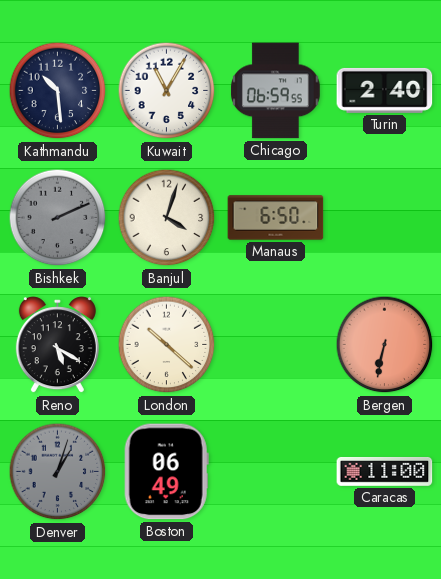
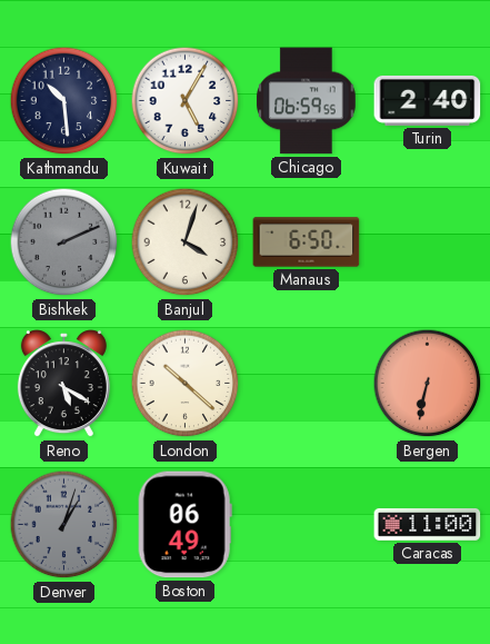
Kuwait: 11:05 -> 5:05 (186, 101)
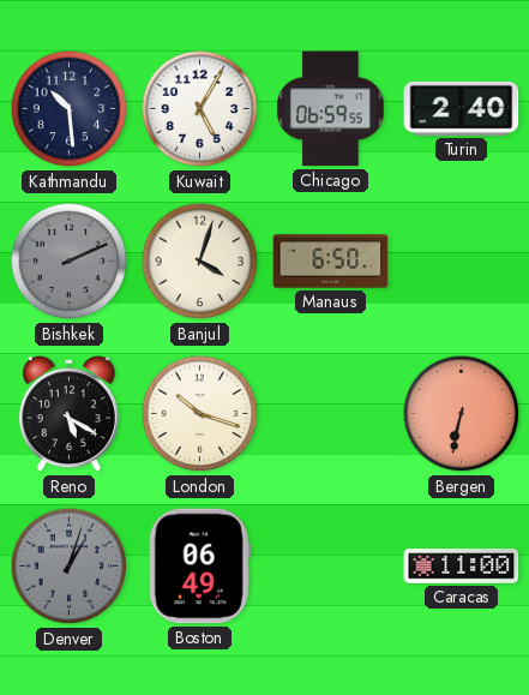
London: 10:22 -> 10:18 (200, 414)
